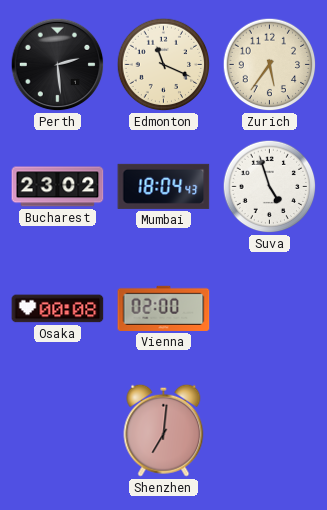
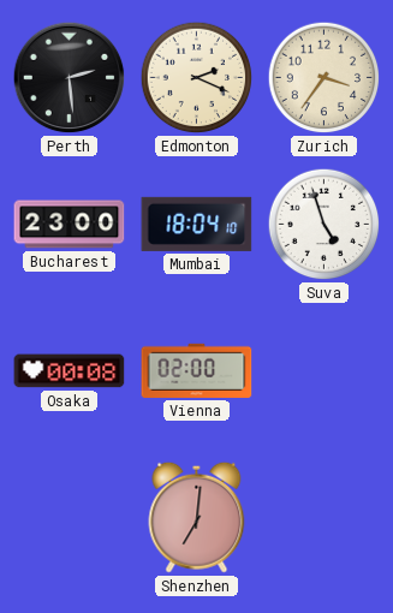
Edmonton: 11:19 -> 2:19 (197, 78)
Zurich: 5:36 -> 3:36 (324, 78)
Bucharest: 23:02 -> 23:00 (70, 225)
Mumbai: 18:04:43 -> 18:04:10 (197, 224)
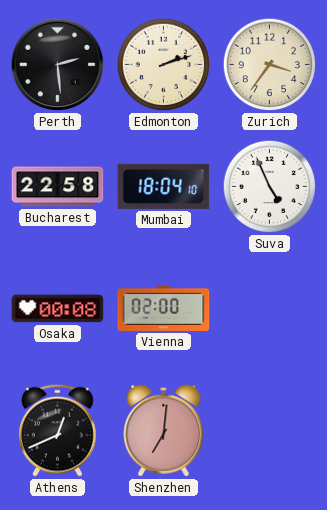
Edmonton: 2:19 -> 2:12 (164, 65)
Bucharest: 23:00 -> 22:58 (58, 187)
Suva: 4:57 -> 4:56 (270, 187)
Athens: none -> 12:41 (58, 430)
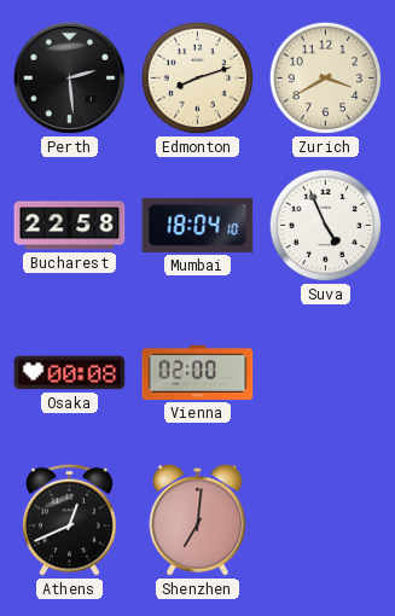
Edmonton: 2:12 -> 8:12 (198, 79)
Zurich: 3:36 -> 3:40 (326, 79)
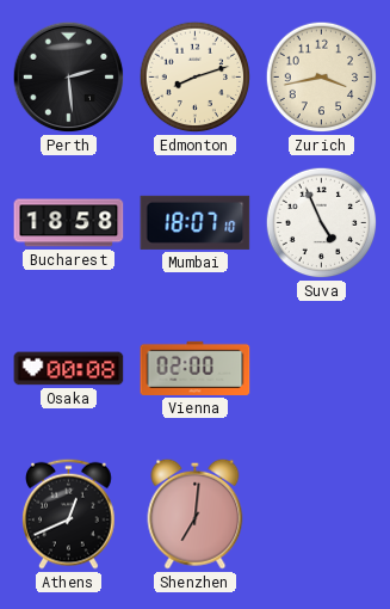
Zurich: 3:40 -> 3:43 (322, 78)
Bucharest: 22:58 -> 18:58 (69, 223)
Mumbai: 18:04 -> 18:07 (196, 222)
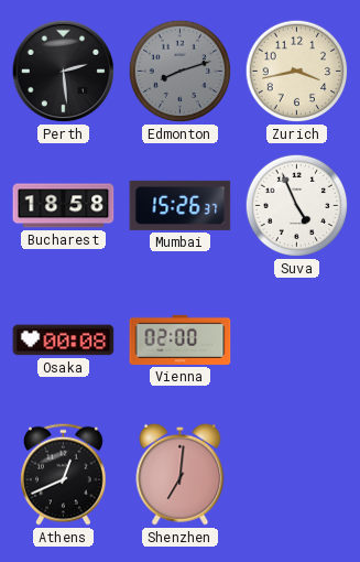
Edmonton dial: cream -> grey (181, 72)
Mumbai: 18:07 -> 15:26 (181, 205)
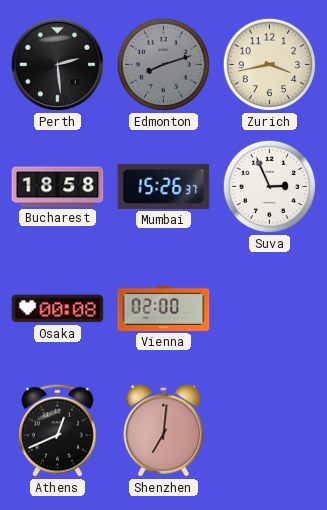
Suva: 4:56 -> 2:56 (270, 187)
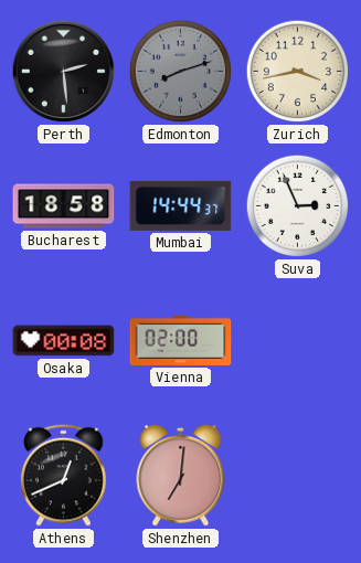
Mumbai: 15:26 -> 14:44 (181, 205)
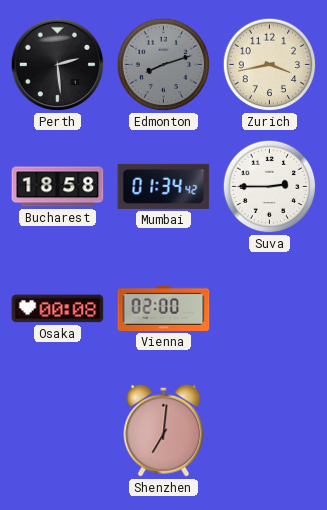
Mumbai: 14:44 -> 01:34 (164, 186)
Suva: 2:56 -> 2:45 (270, 187)
Athens: 12:41 -> none (64, 475)
